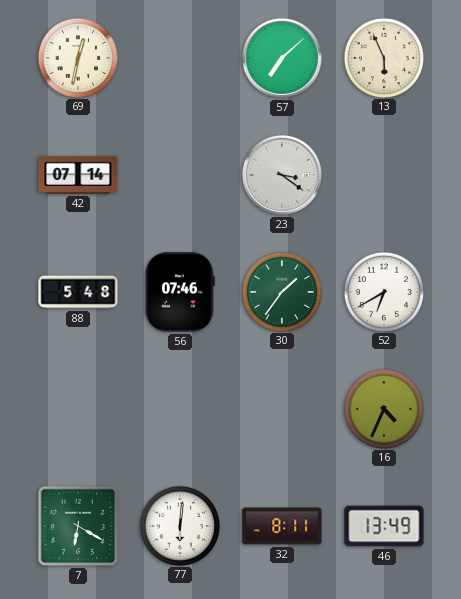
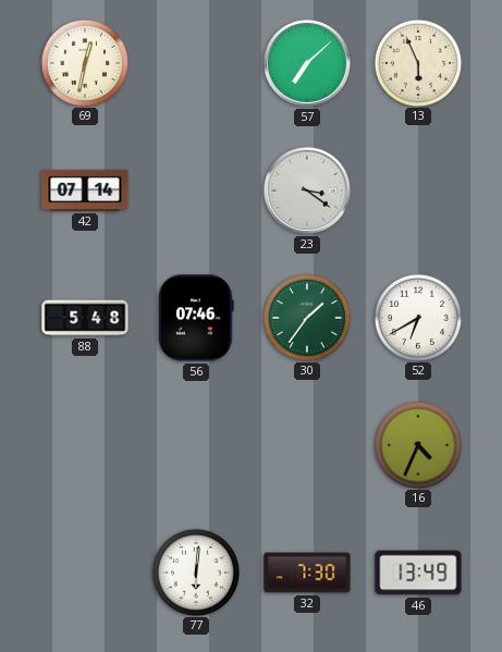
7: 6:20 -> none (78, 526)
32: 8:11 -> 7:30 (307, 573)
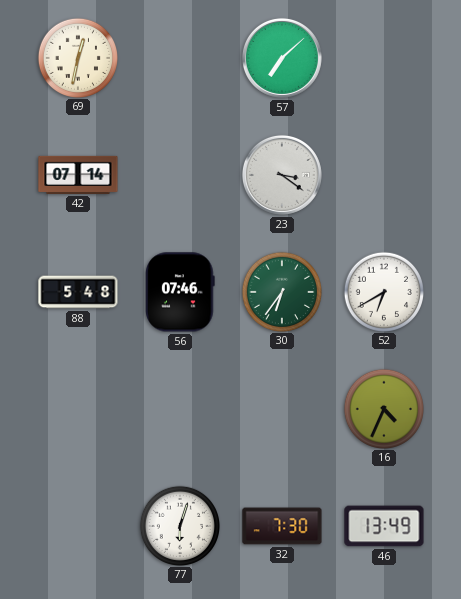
13: 5:56 -> none (417, 62)
30: 1:36 -> 6:36 (281, 291)
77: 6:01 -> 6:03 (179, 525)
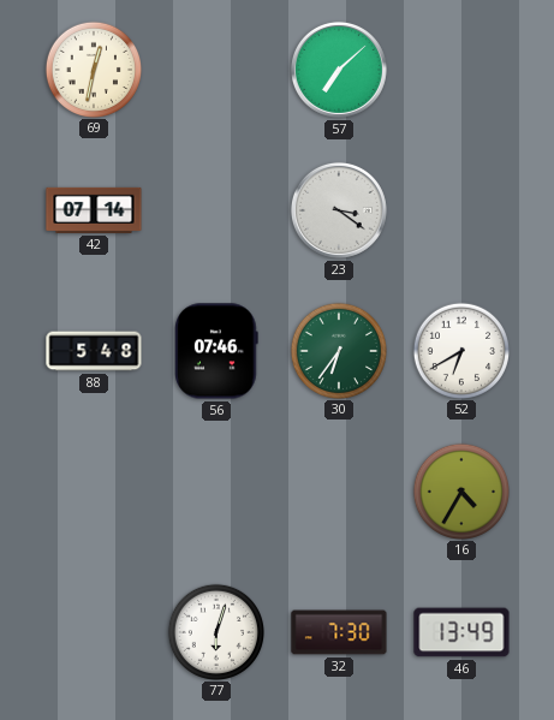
16: 4:34 -> 4:35 (460, 490)
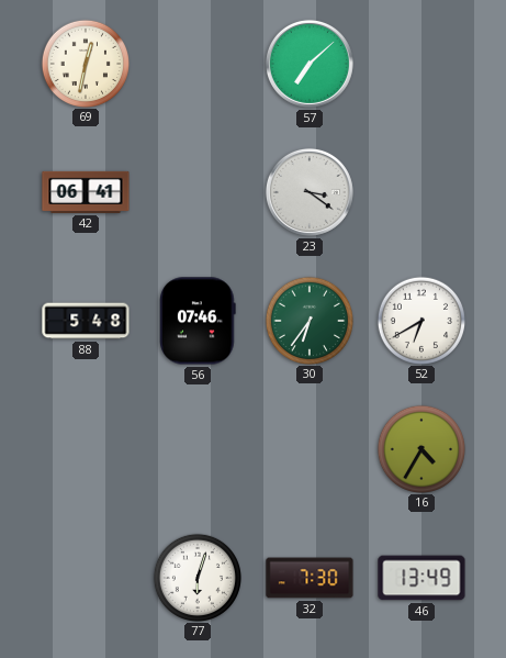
42: 07:14 -> 06:41 (86, 192)
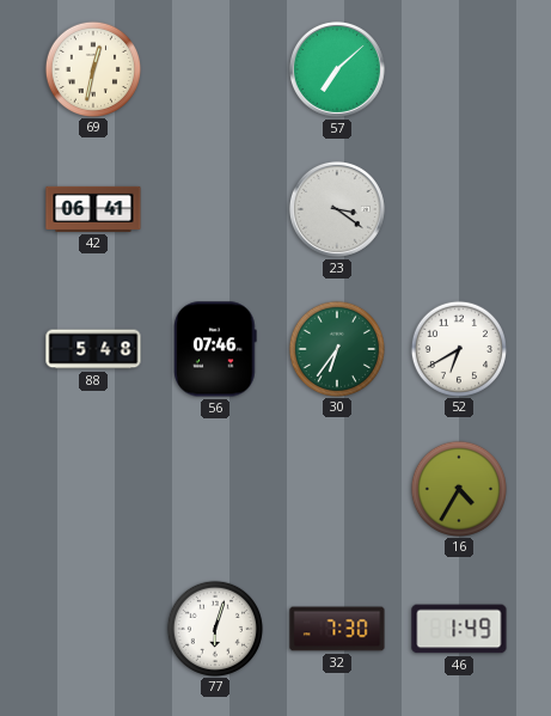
46: 13:49 -> 1:49 (459, 629)
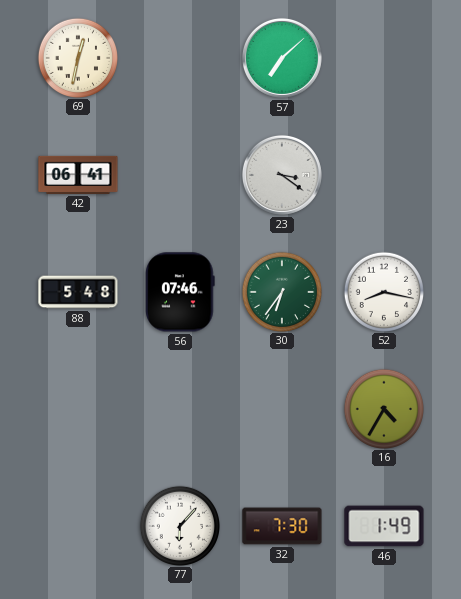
52: 6:40 -> 8:17 (383, 291)
77: 6:03 -> 6:07 (179, 525)
